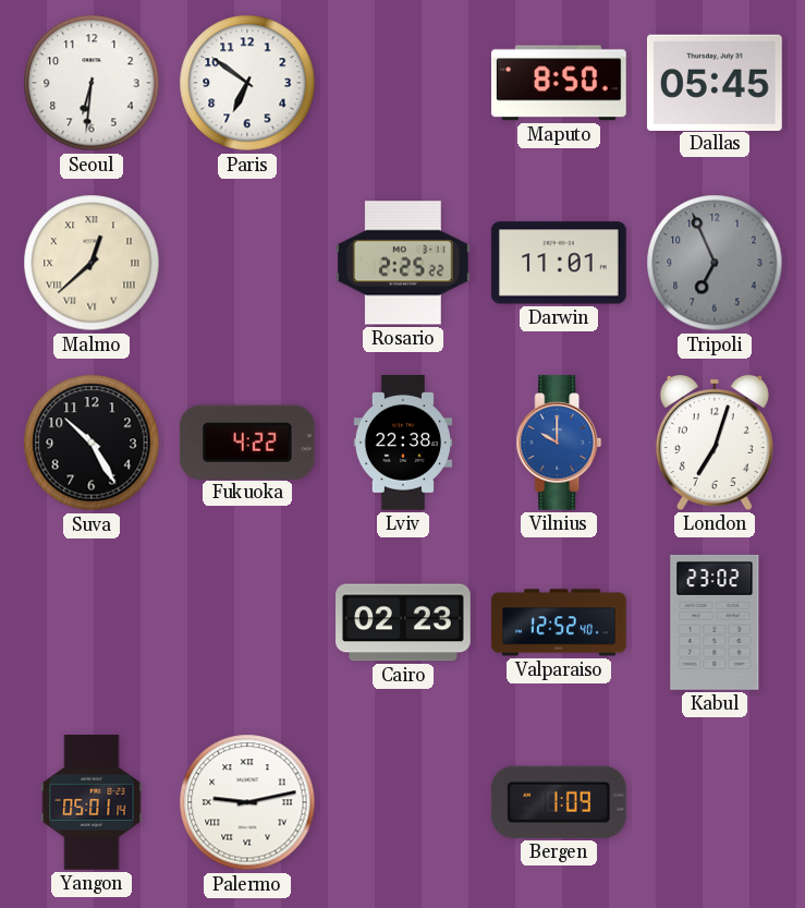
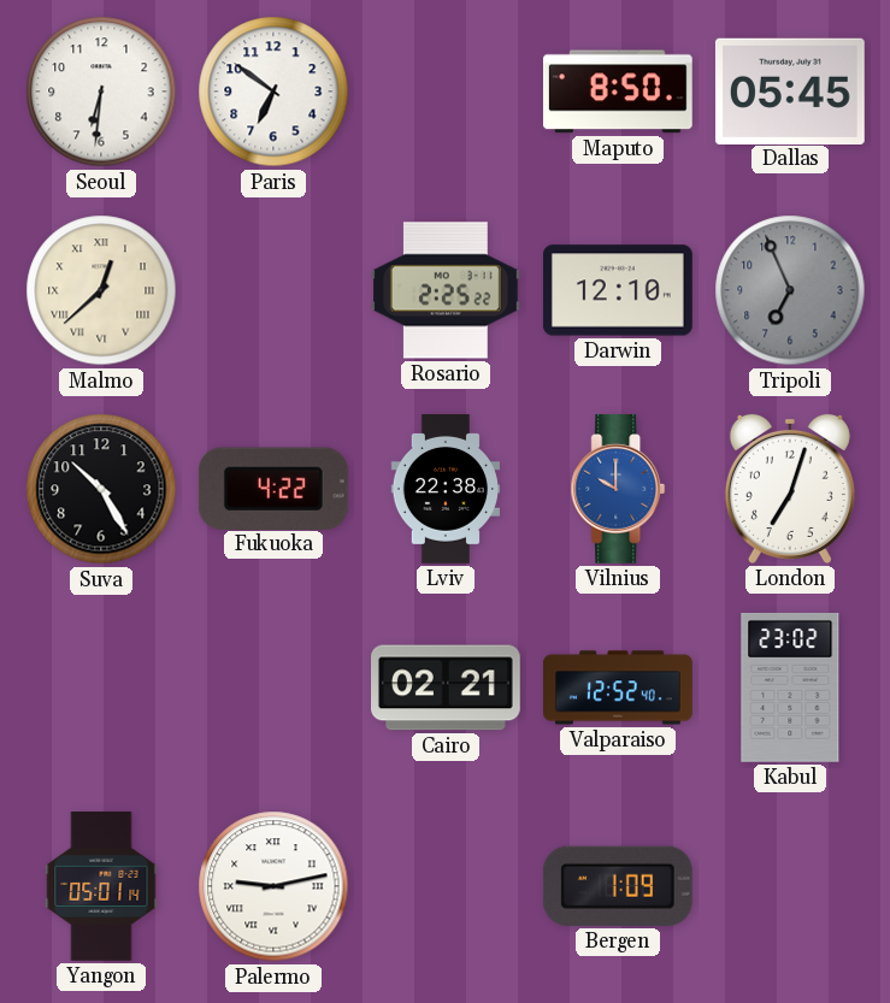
Darwin: 11:01 -> 12:10 (618, 290)
Cairo: 02:23 -> 02:21 (447, 688)
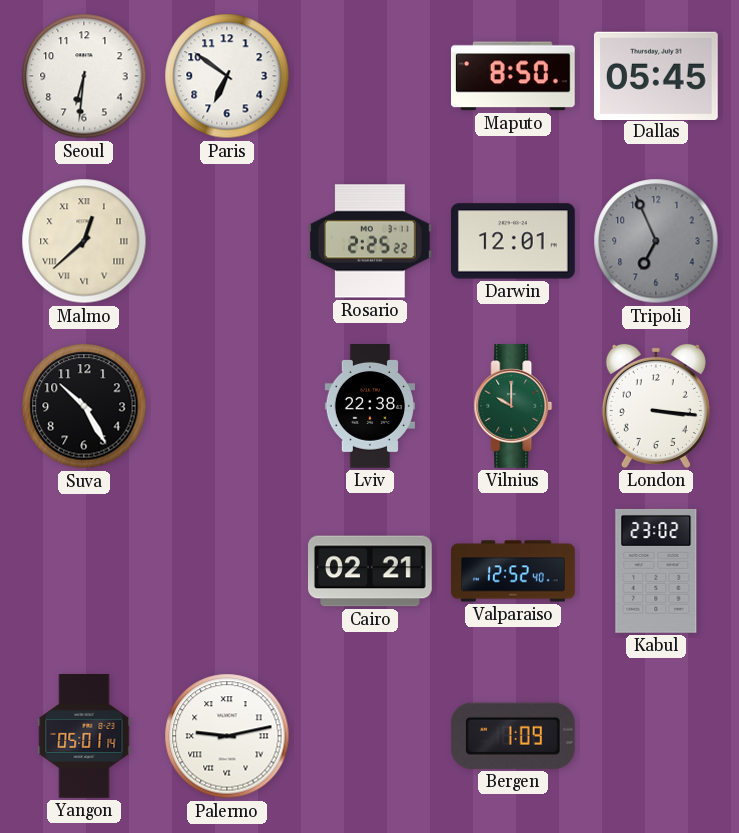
Darwin: 12:10 -> 12:01 (513, 241)
Fukuoka: 4:22 -> none (273, 488)
Vilnius dial: blue -> green (513, 407)
London: 7:03 -> 3:16 (656, 406)
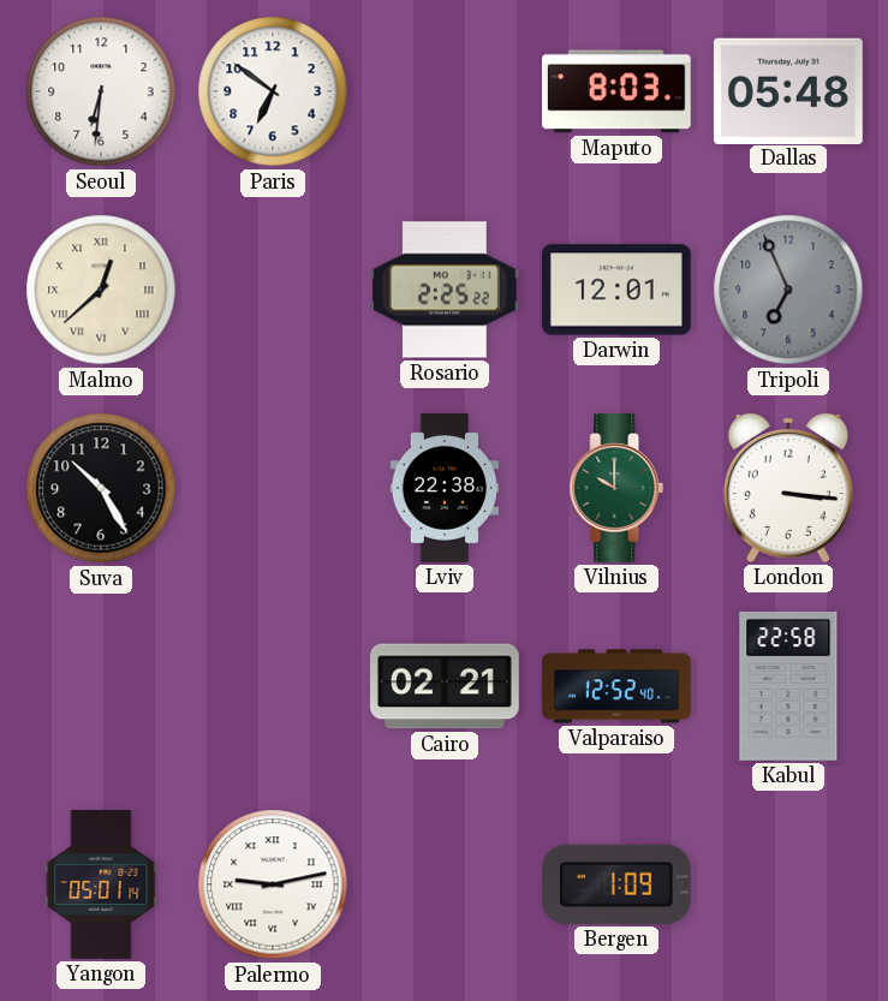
Maputo: 8:50 -> 8:03 (616, 91)
Dallas: 05:45 -> 05:48 (788, 90)
Kabul: 23:02 -> 22:58 (788, 686)
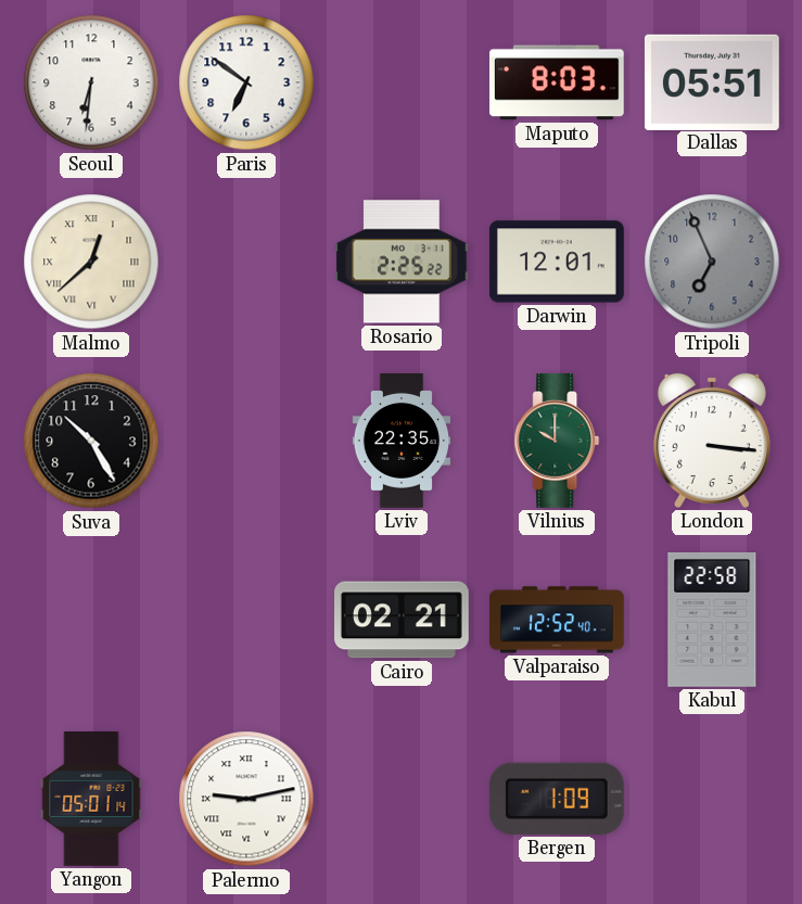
Dallas: 05:48 -> 05:51 (712, 81)
Lviv: 22:38 -> 22:35 (402, 442)
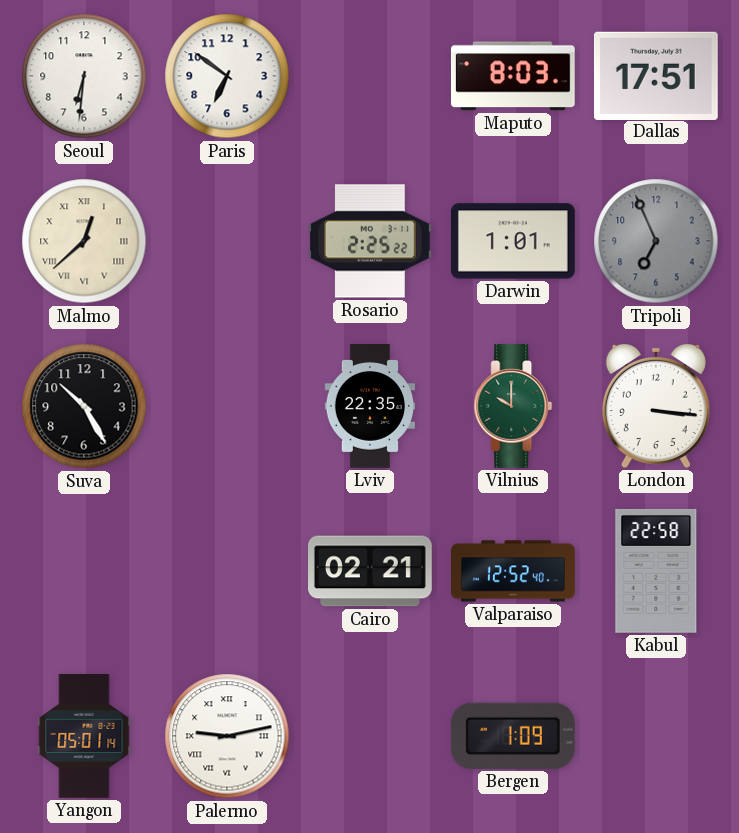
Dallas: 05:51 -> 17:51 (656, 75)
Darwin: 12:01 -> 1:01 (513, 241)
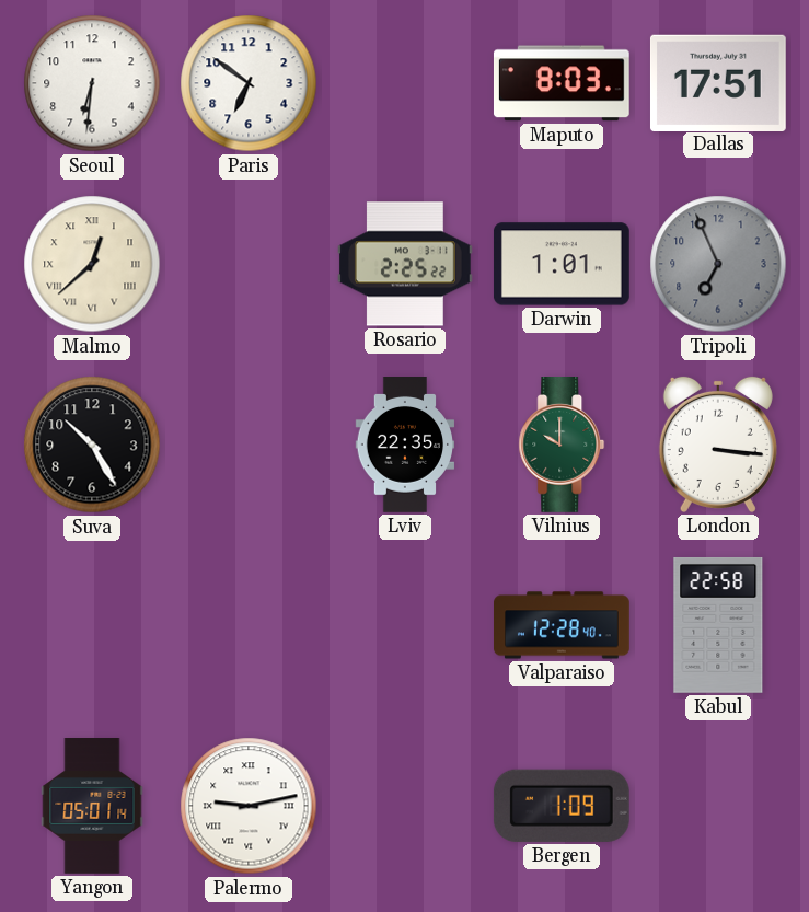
Cairo: 02:21 -> none (371, 571)
Valparaiso: 12:52 -> 12:28 (563, 625)
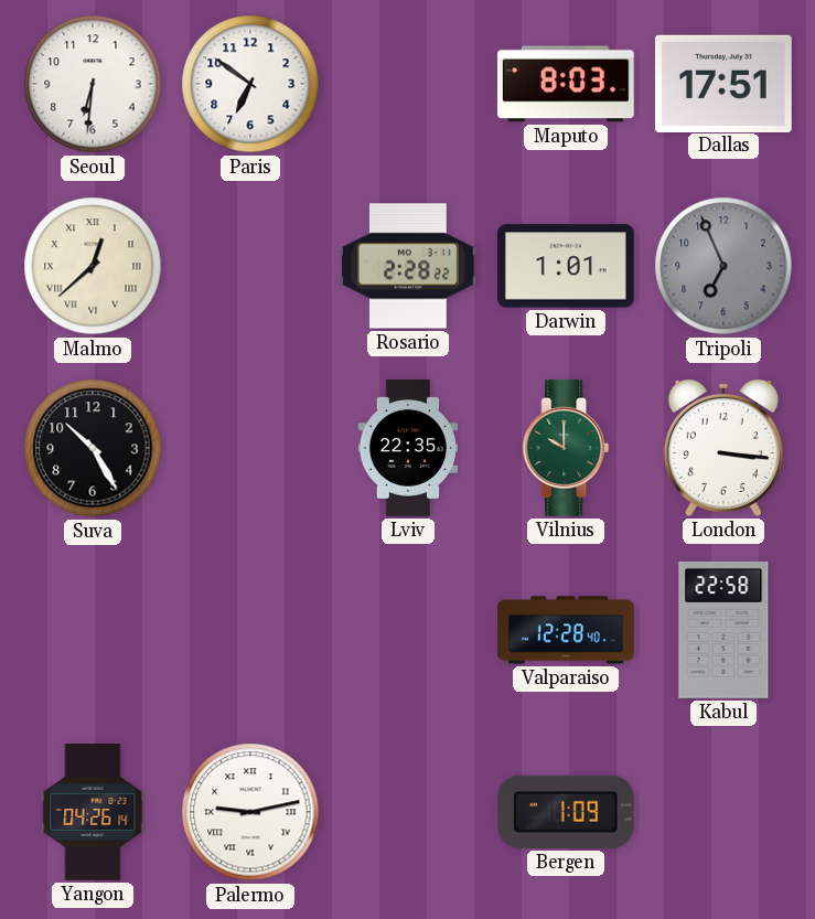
Rosario: 2:25 -> 2:28 (408, 266)
Yangon: 05:01 -> 04:26 (93, 813)
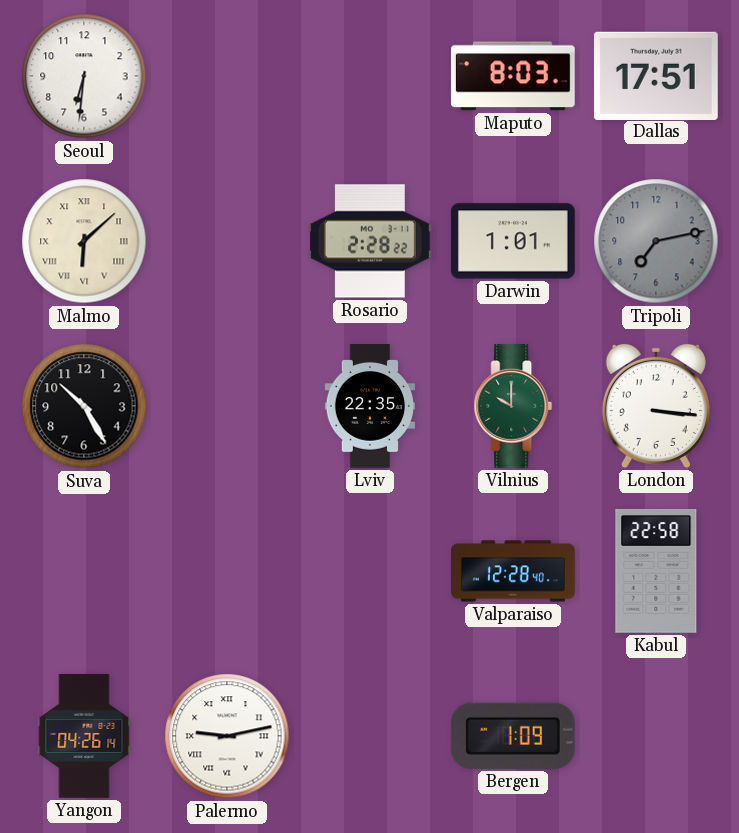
Paris: 6:51 -> none (250, 84)
Malmo: 12:38 -> 6:08 (84, 241)
Tripoli: 6:56 -> 7:13 (656, 241)
